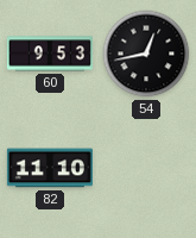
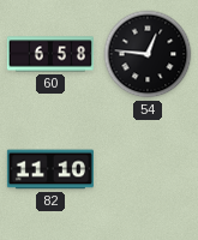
60: 9:53 -> 6:58 (50, 54)
54: 12:43 -> 12:46 (148, 54)
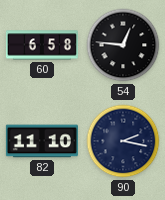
90: none -> 2:17 (123, 141)
